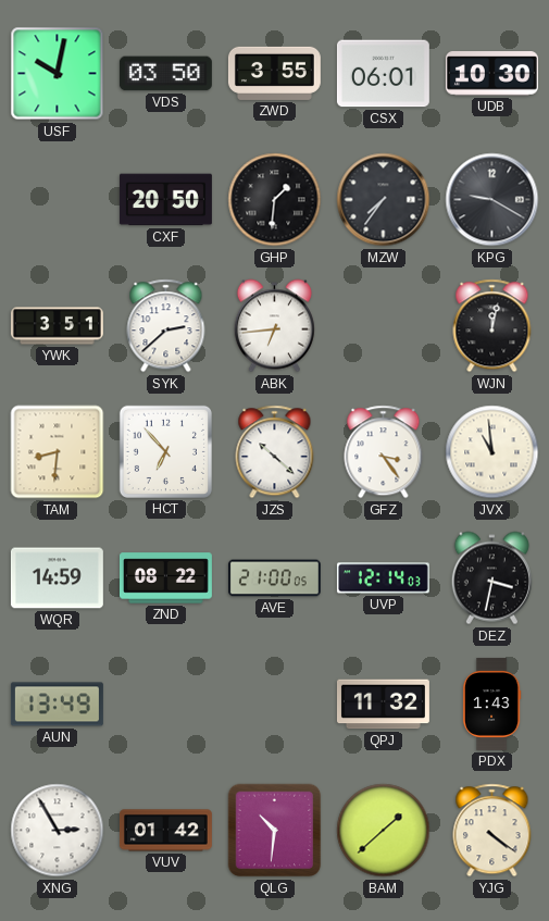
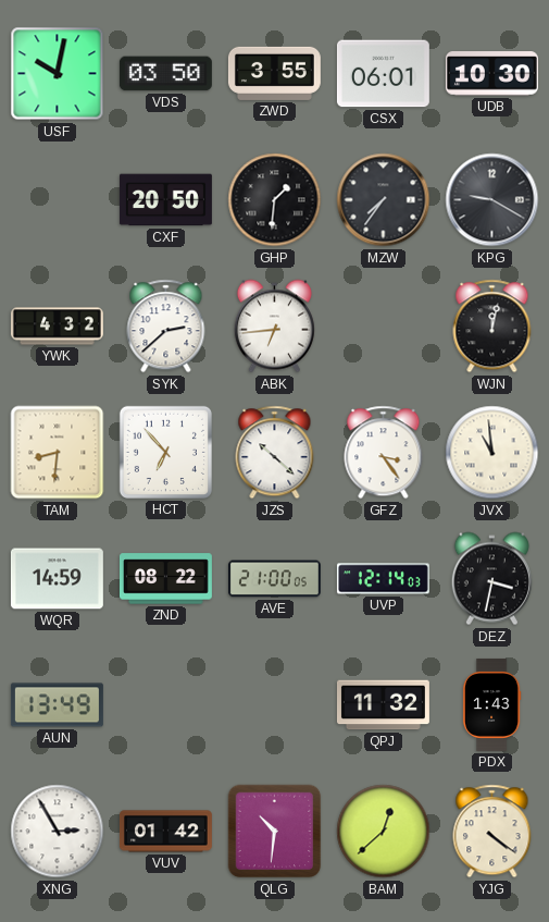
YWK: 3:51 -> 4:32 (57, 327)
BAM: 1:38 -> 12:38 (384, 832)
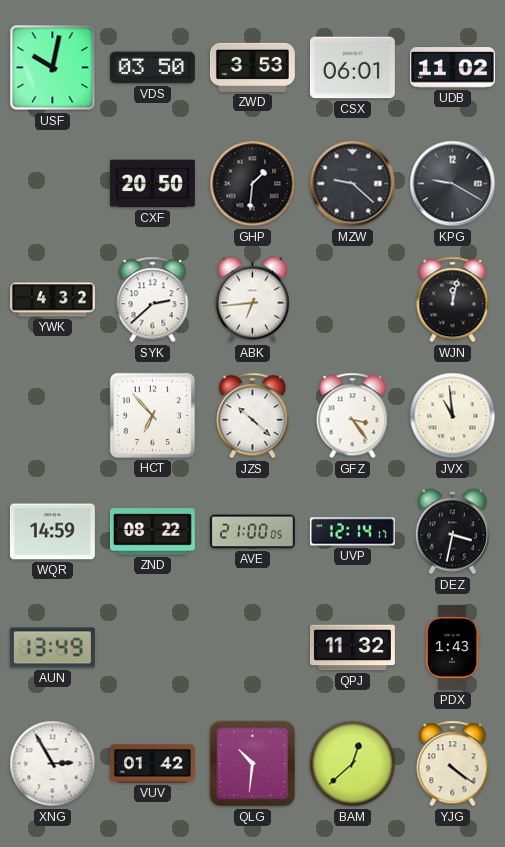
ZWD: 3:55 -> 3:53 (252, 67)
UDB: 10:30 -> 11:02 (452, 68)
MZW: 7:36 -> 9:22 (353, 184)
TAM: 8:31 -> none (58, 453)
UVP: 12:14:03 -> 12:14:17 (352, 532)
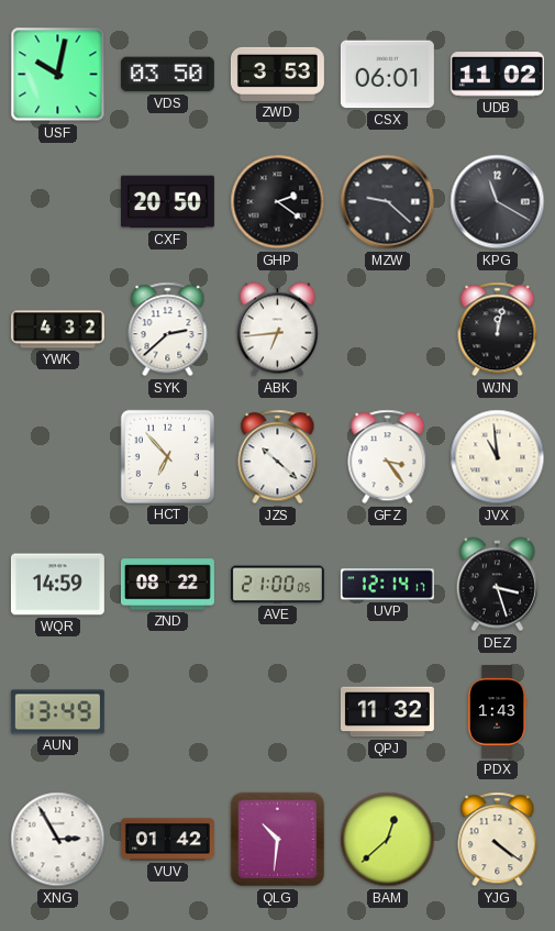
GHP: 1:31 -> 2:21 (278, 202)
KPG: 9:20 -> 11:20 (498, 202)
DEZ: 3:32 -> 3:27 (497, 585)
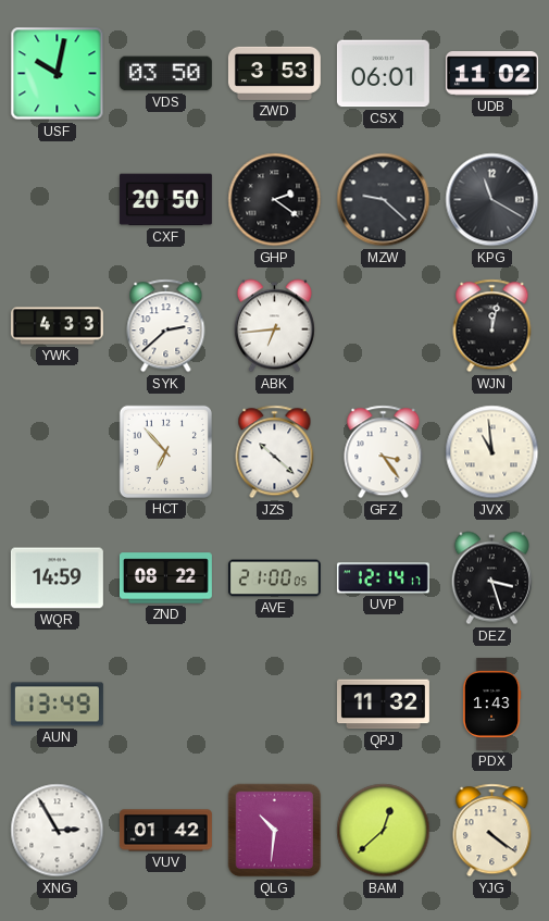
YWK: 4:32 -> 4:33 (57, 326)
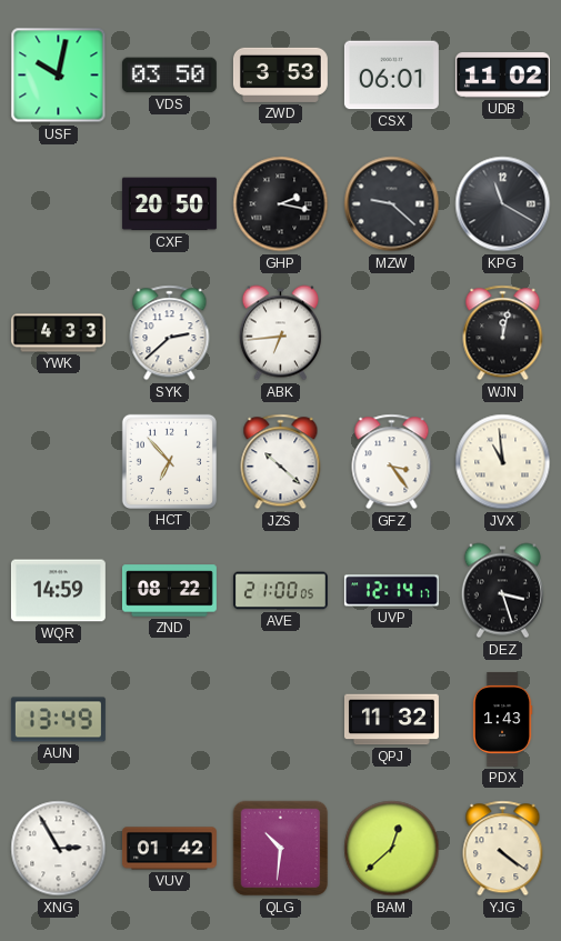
GHP: 2:21 -> 2:17 (281, 204)
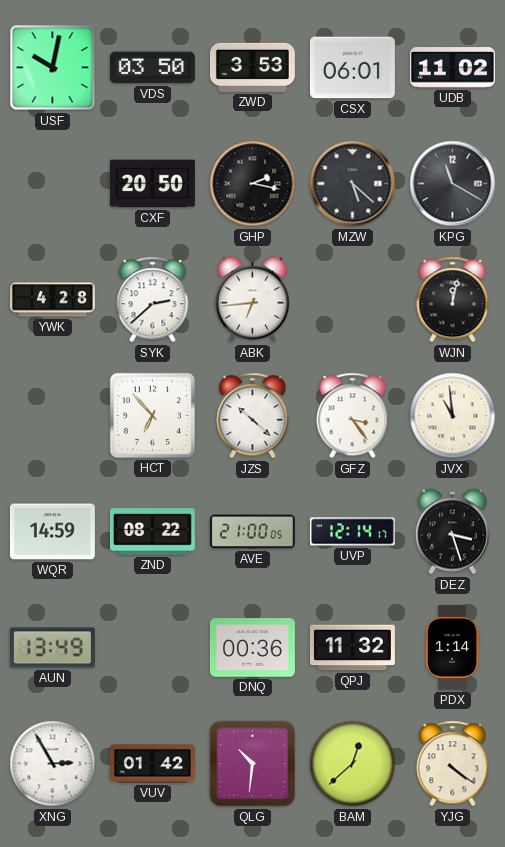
MZW: 9:22 -> 5:22 (353, 184)
YWK: 4:33 -> 4:28 (52, 300)
DNQ: none -> 00:36 (252, 648)
PDX: 1:43 -> 1:14 (452, 647)
